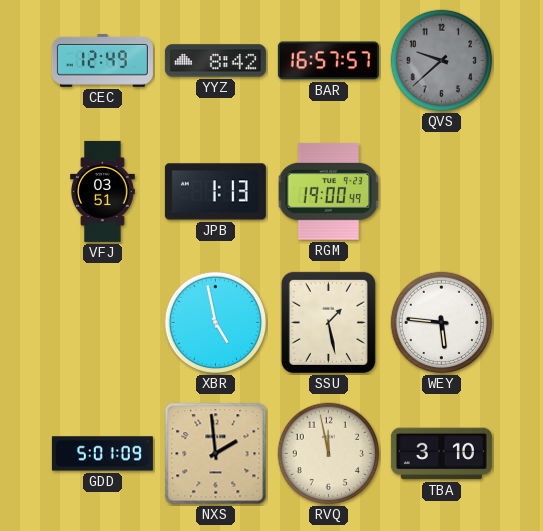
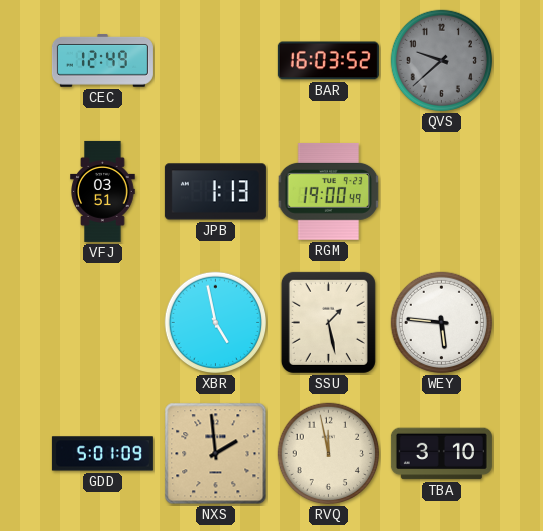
YYZ: 8:42 -> none (215, 61)
BAR: 16:57 -> 16:03 (328, 61)
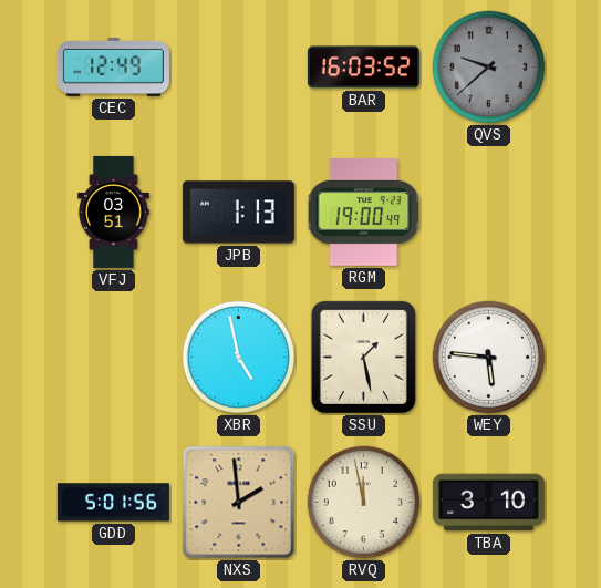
GDD: 5:01:09 -> 5:01:56 (113, 503)
